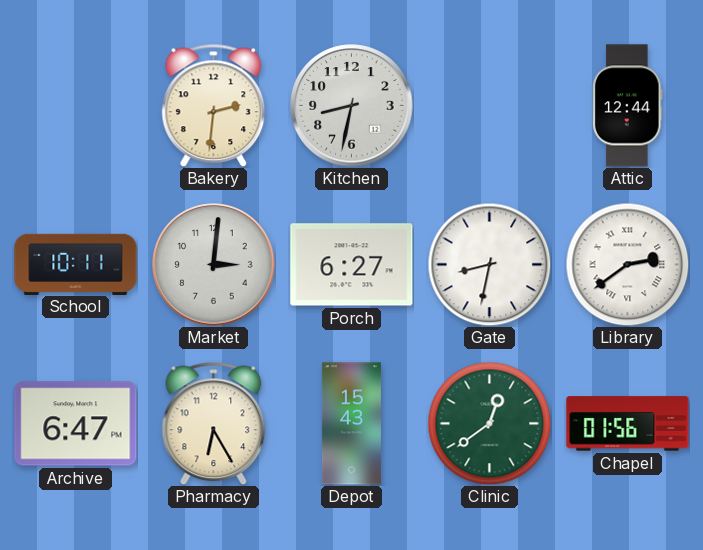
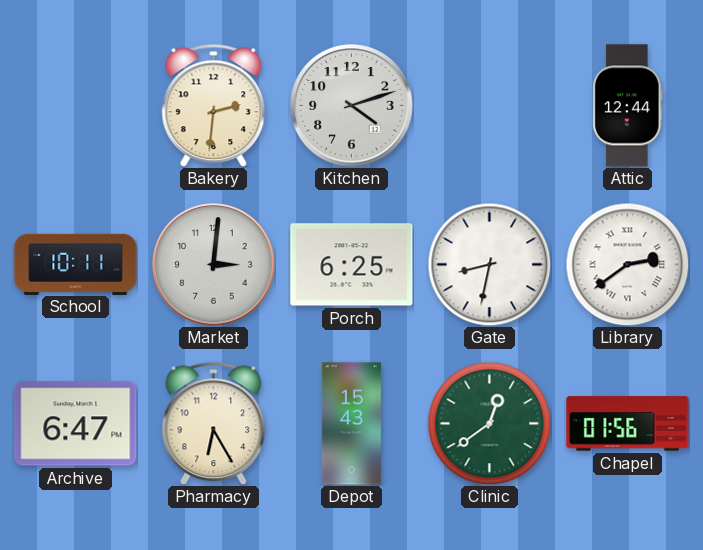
Kitchen: 8:32 -> 4:12 (352, 106)
Porch: 6:27 -> 6:25 (352, 265)
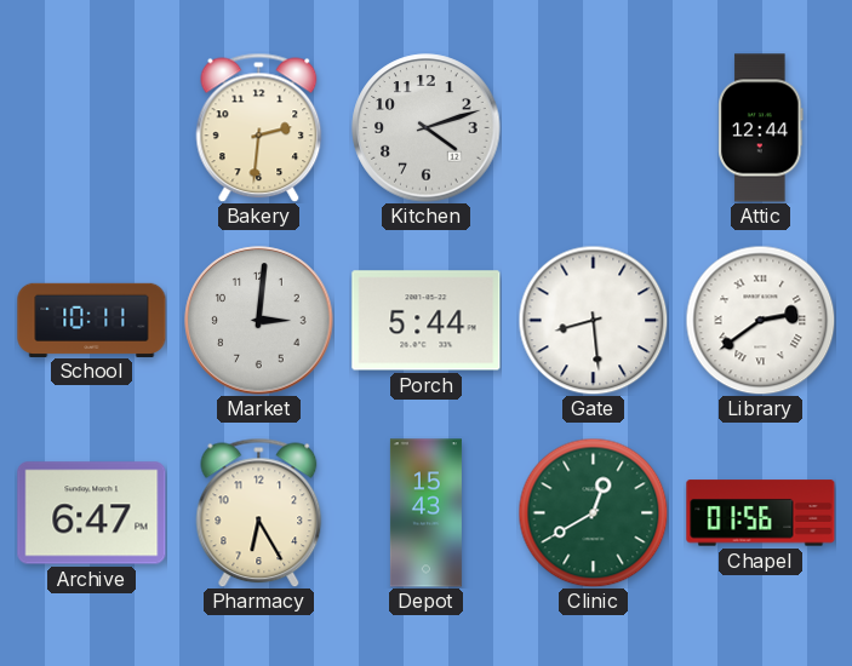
Porch: 6:25 -> 5:44 (427, 321)
Gate: 8:32 -> 8:29 (593, 320)
Clinic: 12:39 -> 12:40 (593, 512)
